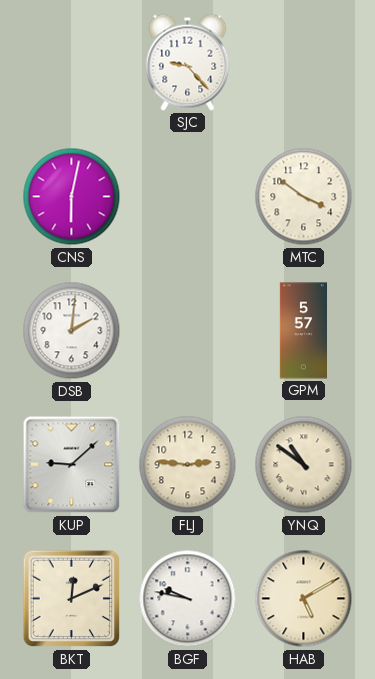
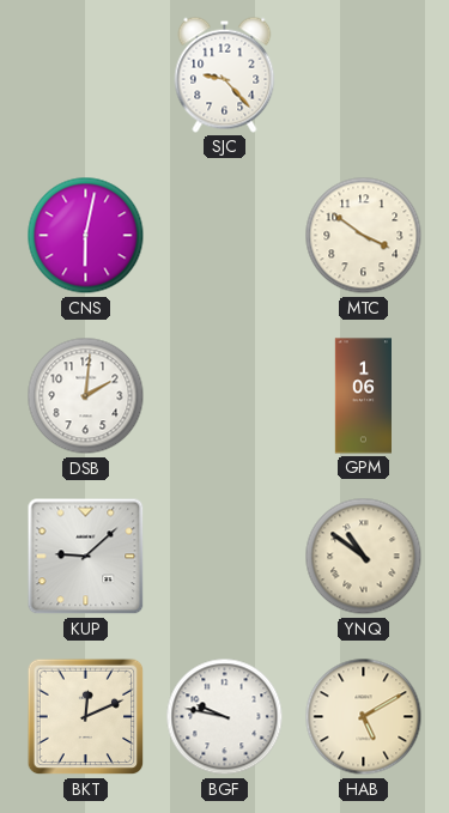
GPM: 5:57 -> 1:06 (363, 396)
FLJ: 2:46 -> none (188, 465)
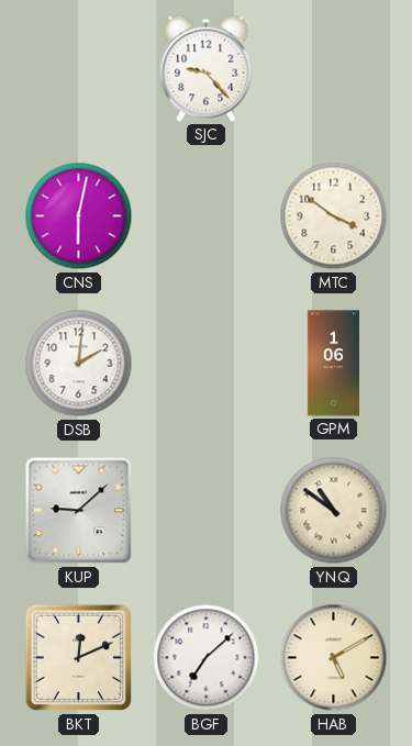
BGF: 9:47 -> 7:08 (207, 658)
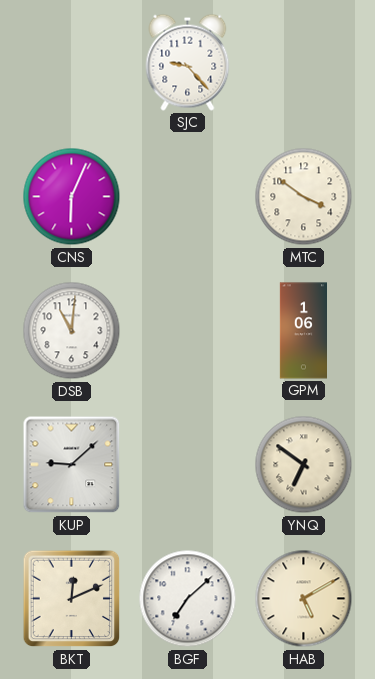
CNS: 6:02 -> 6:04 (72, 197)
DSB: 2:01 -> 11:01 (72, 331)
YNQ: 10:51 -> 6:51 (304, 465)
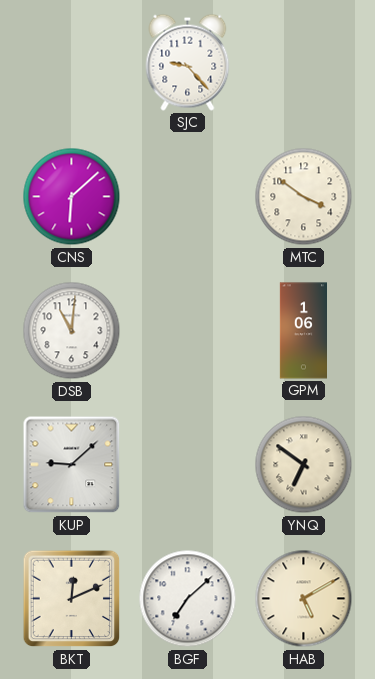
CNS: 6:04 -> 6:08 (72, 197)
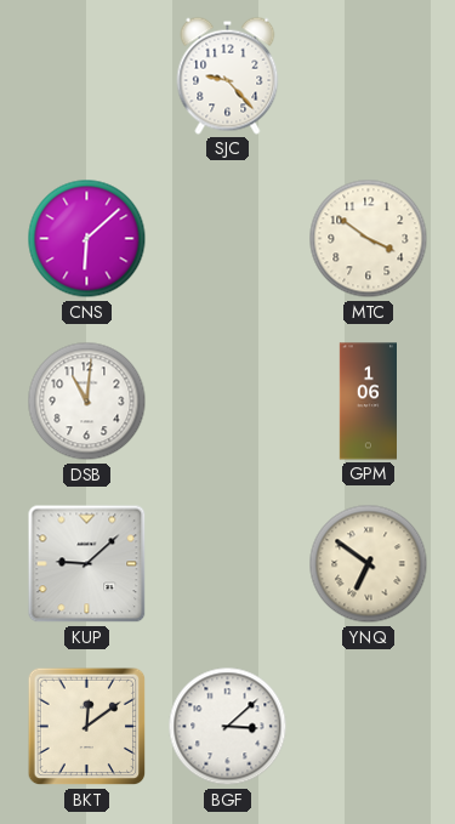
BKT: 12:11 -> 12:09 (87, 727)
BGF: 7:08 -> 3:08 (228, 727)
HAB: 5:10 -> none (304, 599)
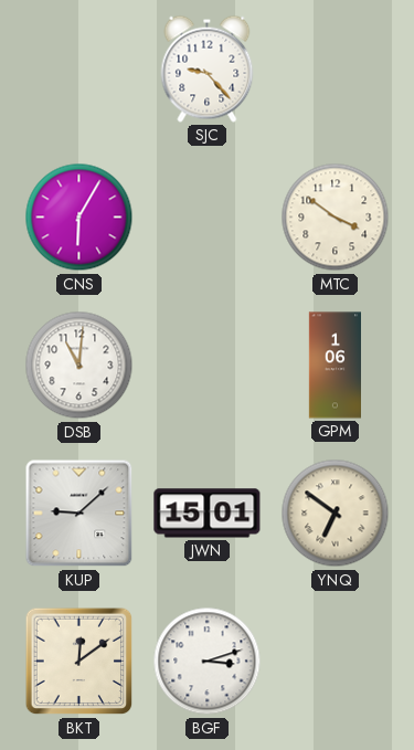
CNS: 6:08 -> 6:05 (79, 218)
JWN: none -> 15:01 (208, 514)
BGF: 3:08 -> 3:12 (208, 662)
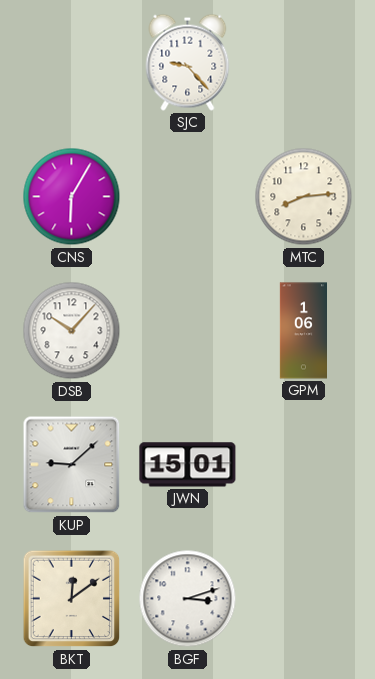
MTC: 3:51 -> 8:14 (304, 197)
DSB: 11:01 -> 10:07 (72, 331)
YNQ: 6:51 -> none (336, 514)
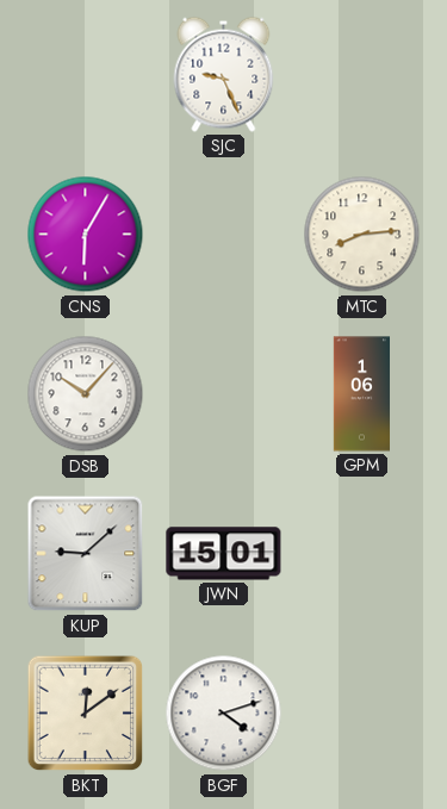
SJC: 9:23 -> 9:26 (224, 74)
BGF: 3:12 -> 4:12 (224, 714)
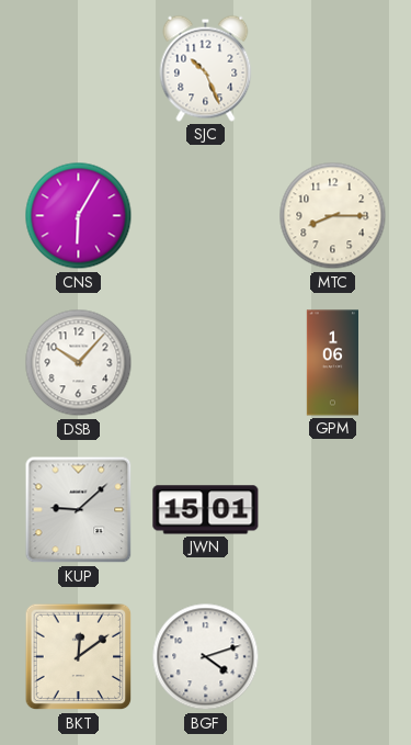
SJC: 9:26 -> 10:26 (206, 68)
MTC: 8:14 -> 8:15 (333, 216)
